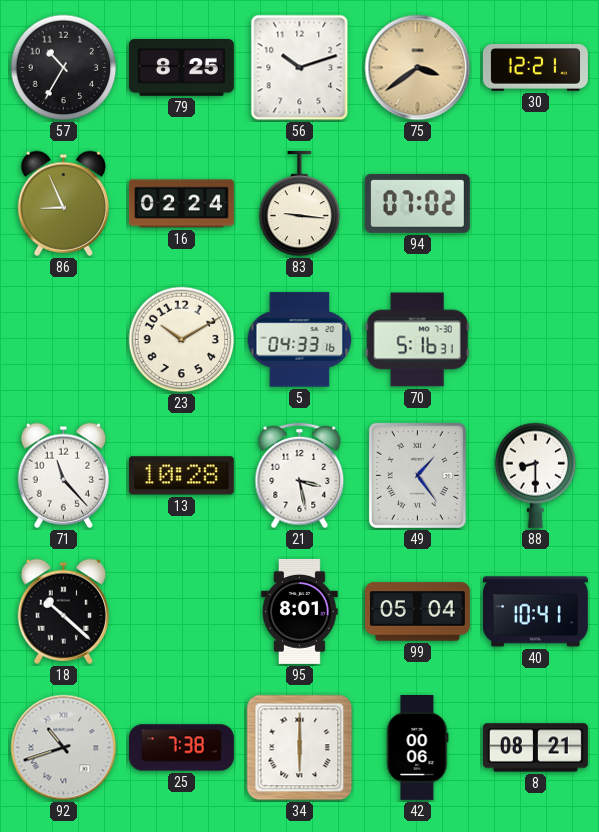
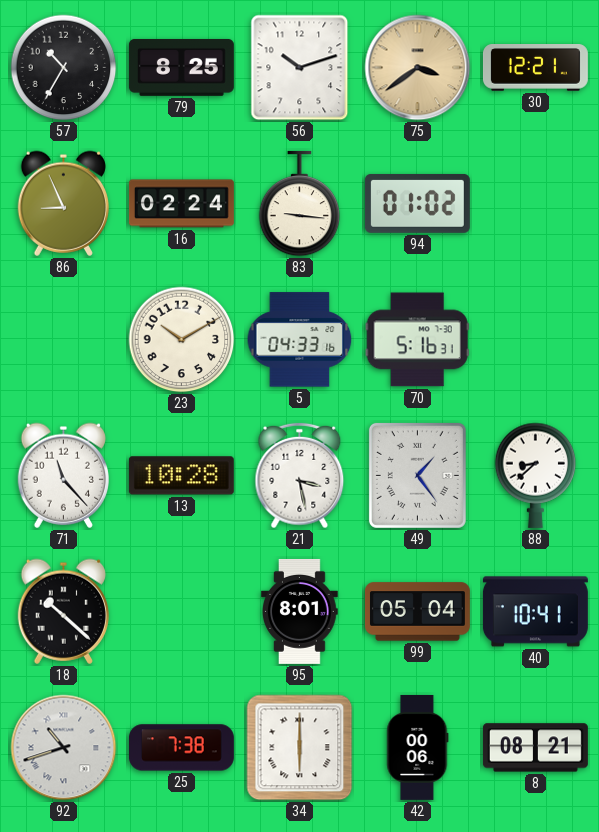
94: 07:02 -> 01:02 (417, 203)
88: 8:30 -> 8:38 (536, 475)
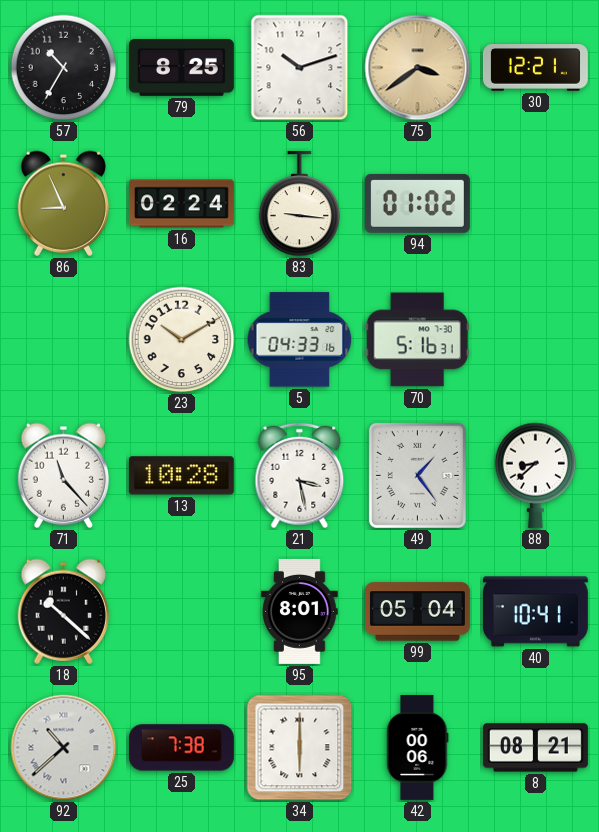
92: 10:42 -> 10:38 (64, 748)
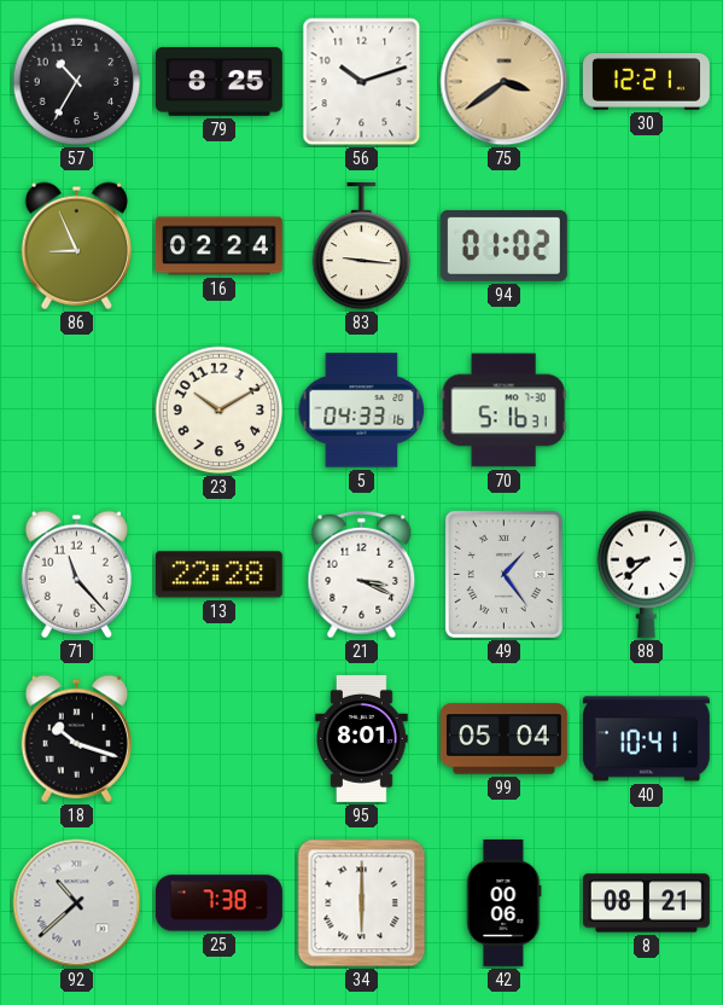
13: 10:28 -> 22:28 (218, 575)
21: 3:28 -> 3:19 (362, 575)
18: 10:22 -> 10:18 (76, 738)
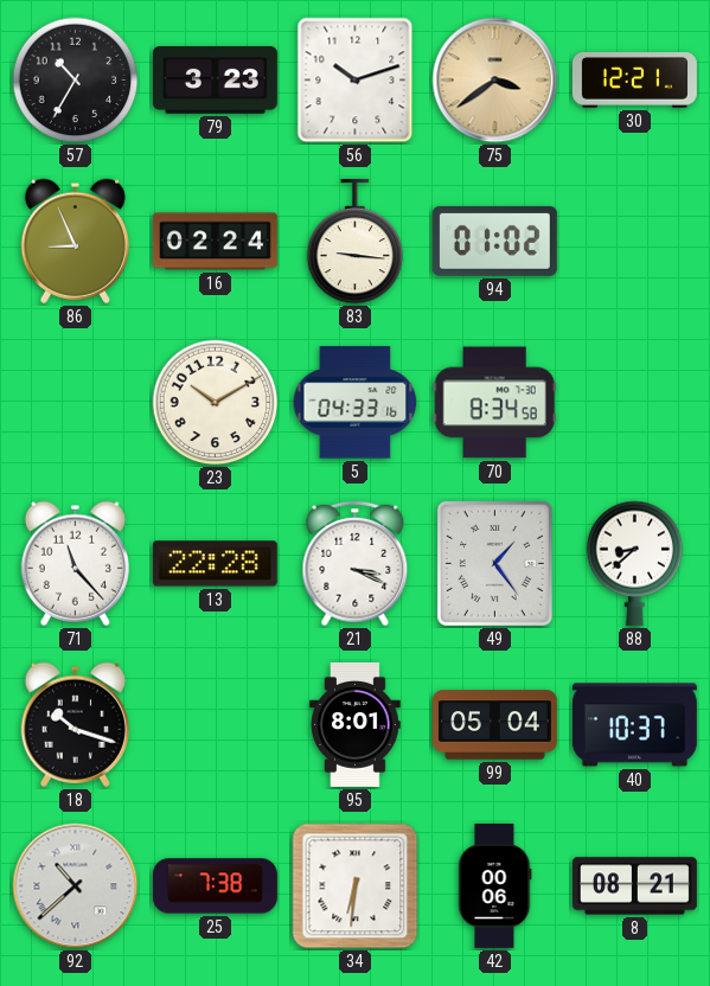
79: 8:25 -> 3:23 (215, 79)
70: 5:16 -> 8:34 (494, 403)
40: 10:41 -> 10:37 (634, 725)
34: 6:00 -> 6:31 (356, 886)
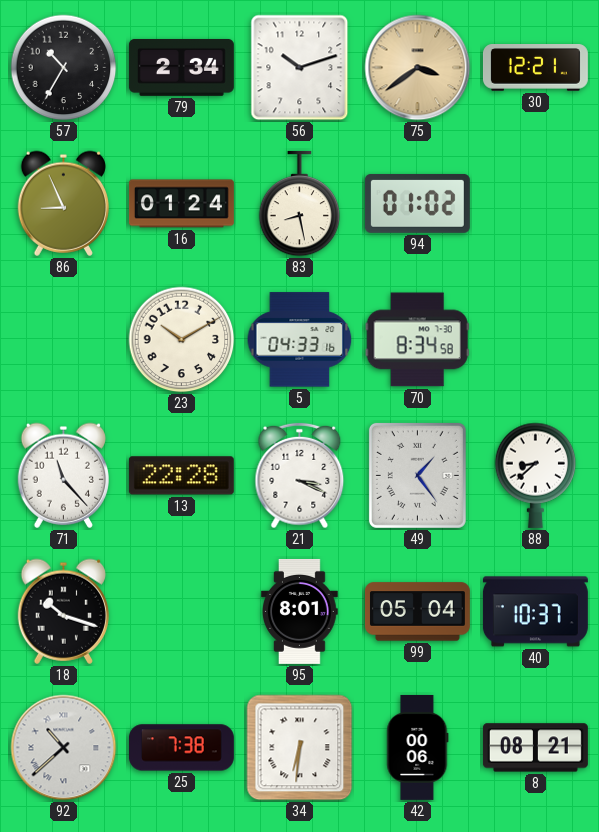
79: 3:23 -> 2:34 (181, 67)
16: 02:24 -> 01:24 (181, 204)
83: 9:16 -> 8:28 (300, 204)
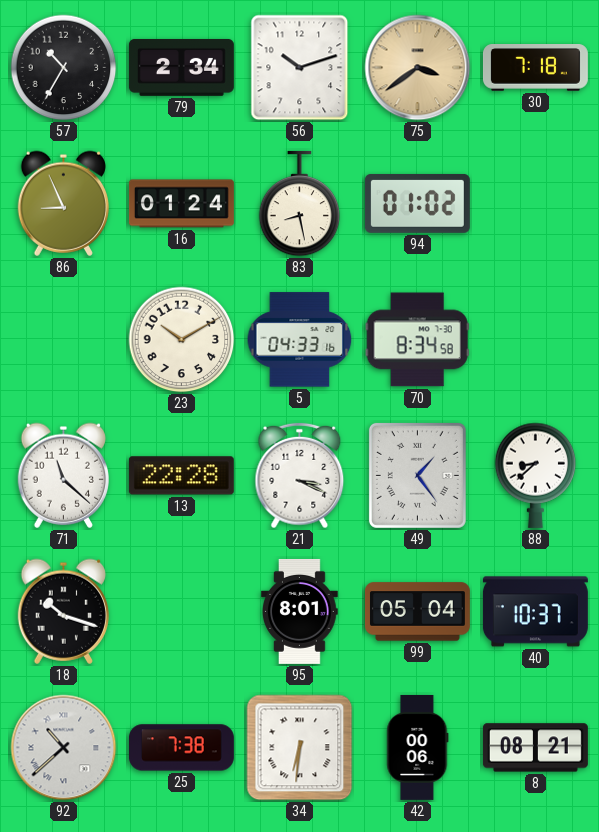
30: 12:21 -> 7:18 (535, 68)
71: 11:23 -> 11:22 (63, 475)
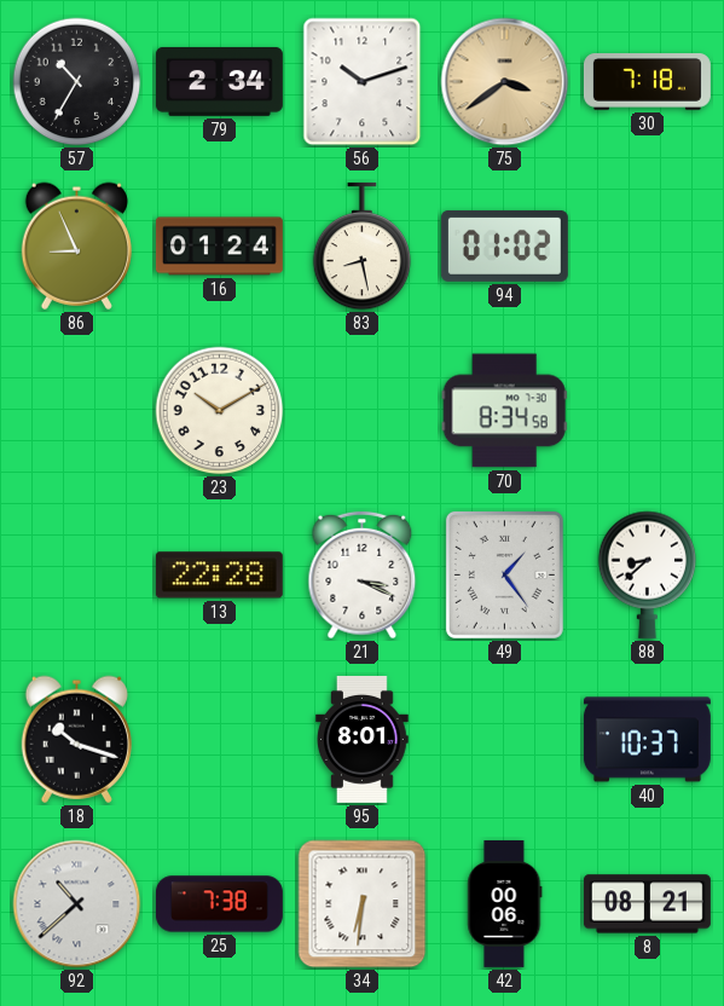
5: 04:33 -> none (300, 340)
71: 11:22 -> none (63, 475)
99: 05:04 -> none (417, 612)
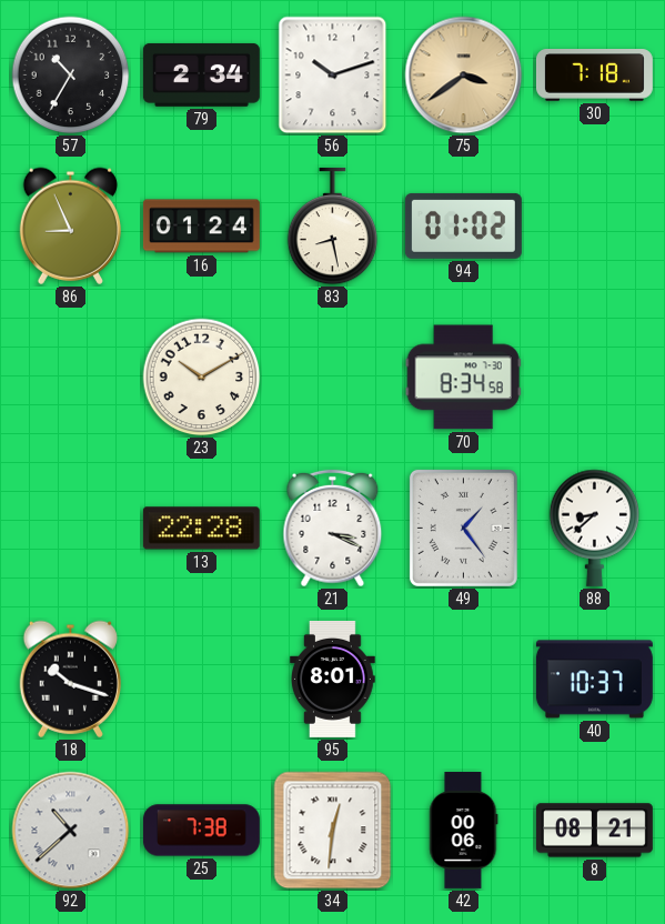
34: 6:31 -> 12:31 (333, 831)
